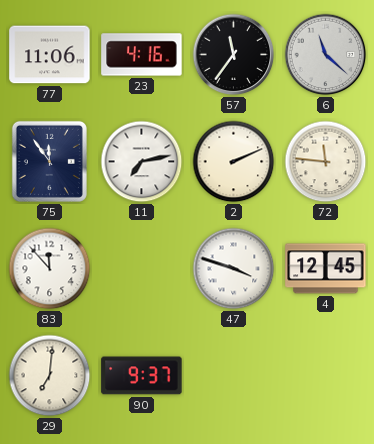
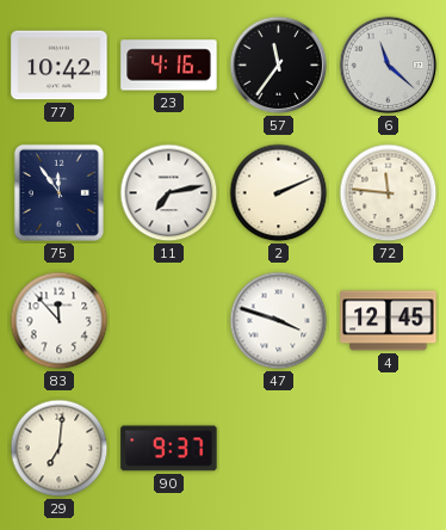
77: 11:06 -> 10:42 (60, 66)
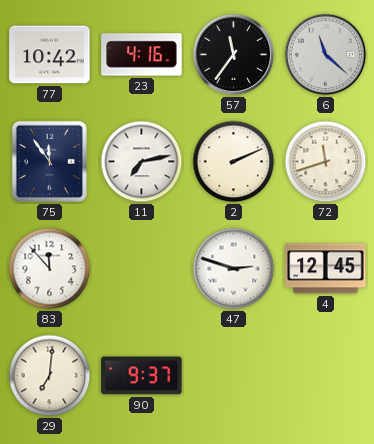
72: 11:46 -> 11:42 (326, 162)
47: 3:48 -> 2:48 (234, 269)
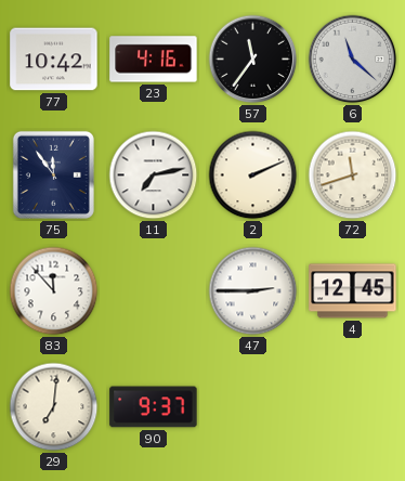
47: 2:48 -> 2:45 (253, 291)
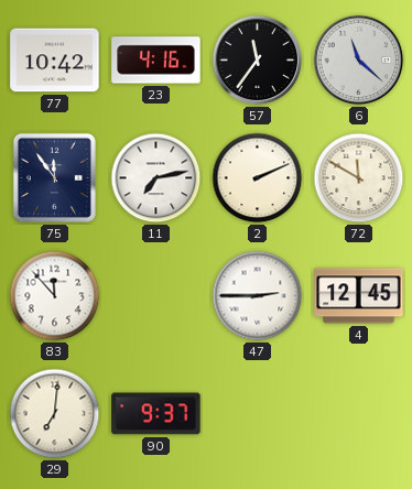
72: 11:42 -> 11:50 (359, 178)
